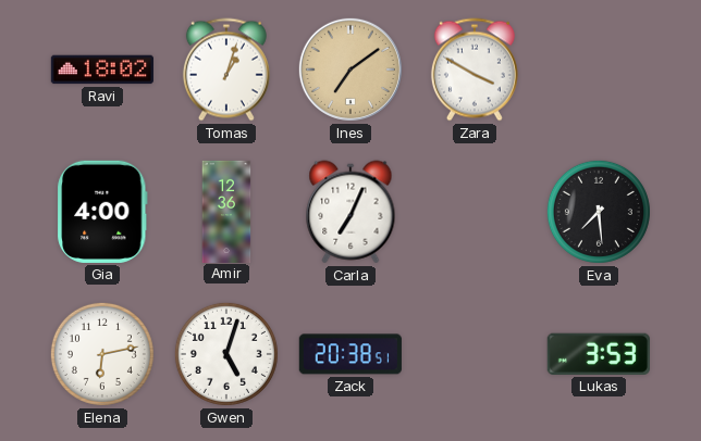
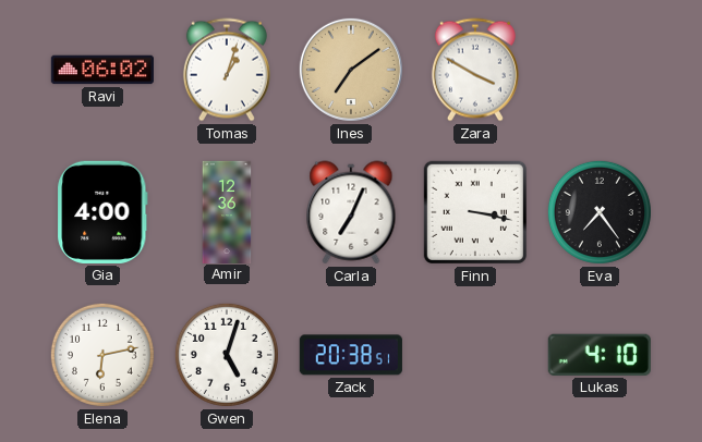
Ravi: 18:02 -> 06:02 (102, 70)
Finn: none -> 3:17 (475, 212)
Eva: 7:29 -> 7:24 (600, 212)
Lukas: 3:53 -> 4:10 (600, 355)
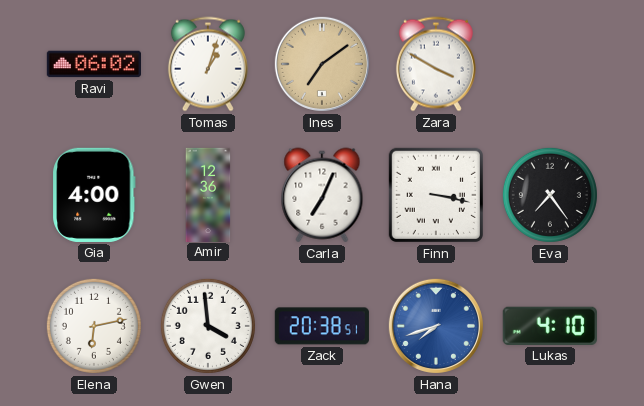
Gwen: 5:03 -> 3:59 (208, 326)
Hana: none -> 7:42 (436, 326)
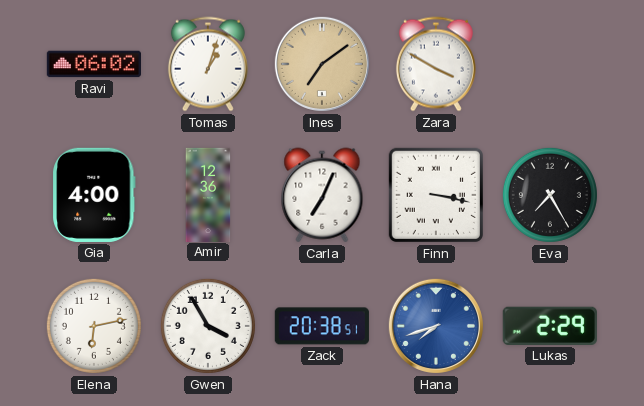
Eva: 7:24 -> 7:25 (550, 195)
Gwen: 3:59 -> 3:55 (208, 326)
Lukas: 4:10 -> 2:29 (550, 326)
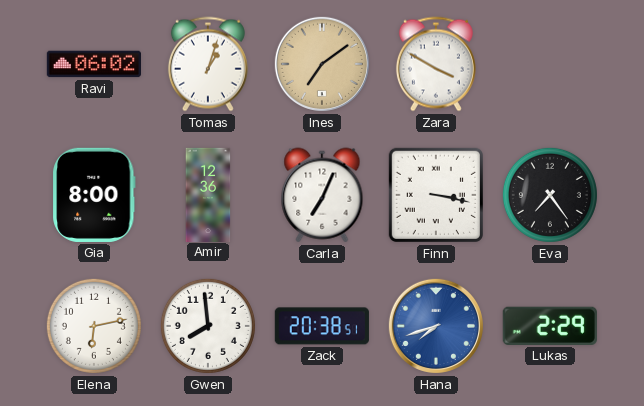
Gia: 4:00 -> 8:00 (94, 195)
Eva: 7:25 -> 7:24 (550, 195)
Gwen: 3:55 -> 7:59 (208, 326)
